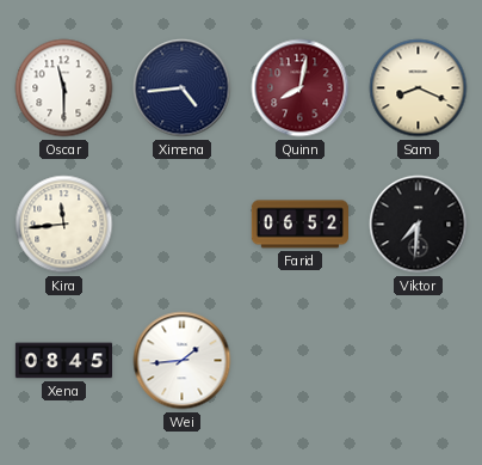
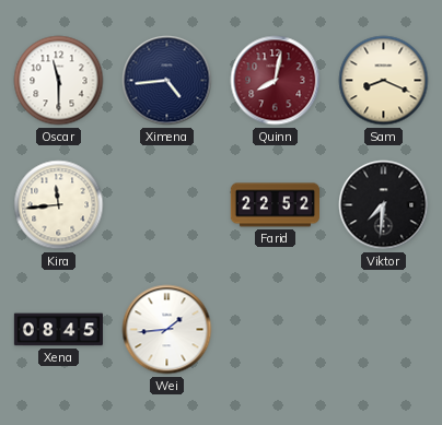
Farid: 06:52 -> 22:52 (275, 205)
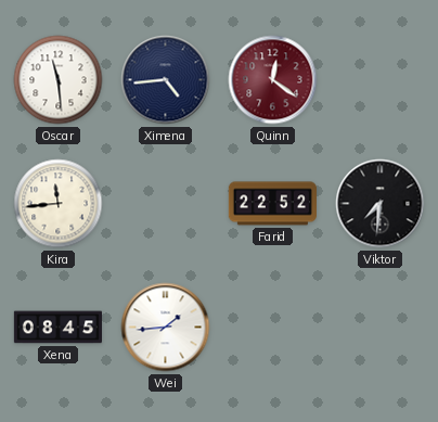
Oscar: 11:30 -> 11:29 (59, 80)
Quinn: 8:02 -> 12:21 (273, 80)
Sam: 8:19 -> none (384, 81)
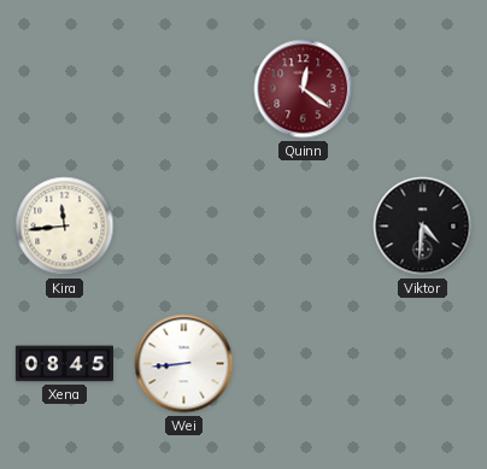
Oscar: 11:29 -> none (59, 80)
Ximena: 4:44 -> none (166, 80)
Farid: 22:52 -> none (272, 204)
Viktor: 7:31 -> 4:31 (423, 227)
Wei: 1:44 -> 8:44 (184, 364)
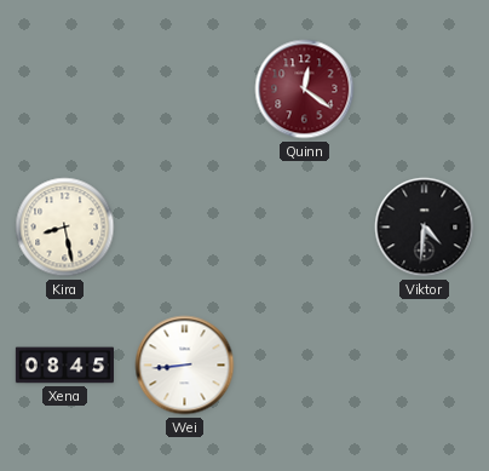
Kira: 11:44 -> 8:28 (65, 228)
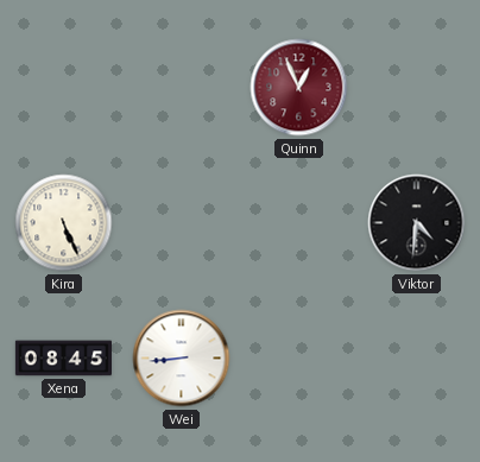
Quinn: 12:21 -> 12:56 (299, 88)
Kira: 8:28 -> 5:26 (64, 223)
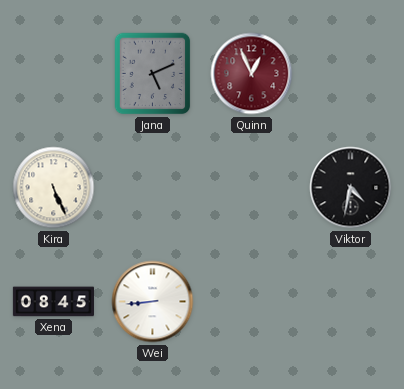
Jana: none -> 5:11 (153, 74)
Viktor: 4:31 -> 4:32 (351, 188)
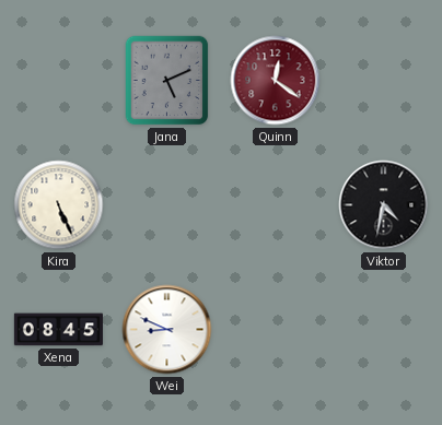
Quinn: 12:56 -> 12:21 (276, 81)
Wei: 8:44 -> 8:49 (167, 330)
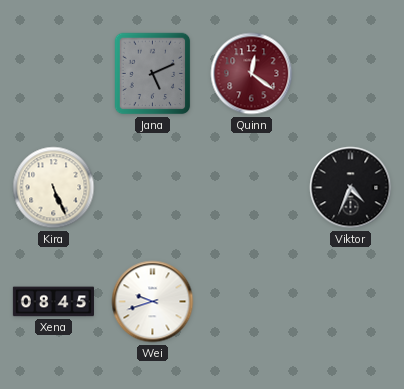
Viktor: 4:32 -> 4:34 (351, 188)
Wei: 8:49 -> 9:42 (153, 302)
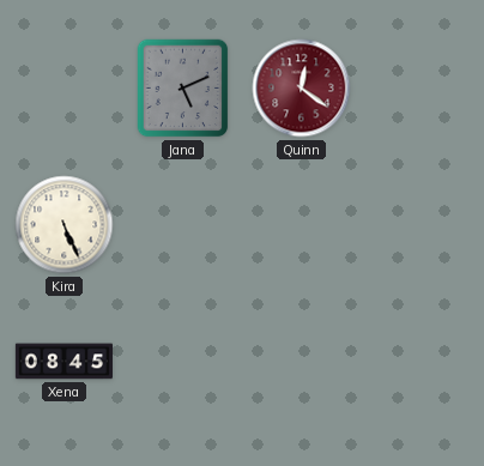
Viktor: 4:34 -> none (351, 188)
Wei: 9:42 -> none (153, 302)
